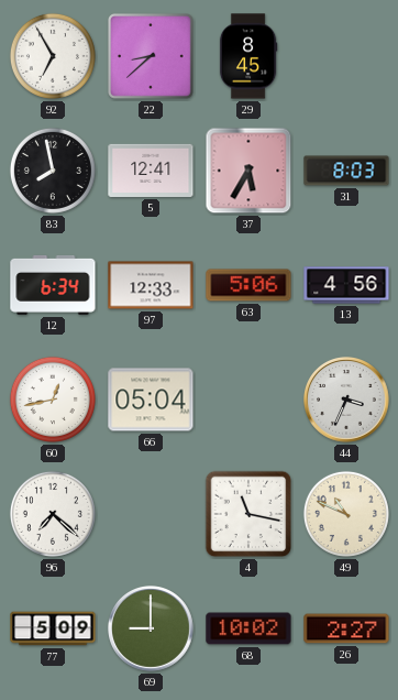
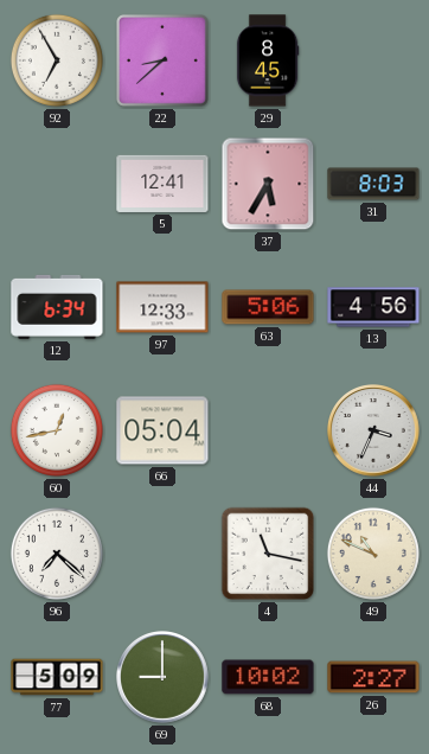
83: 7:58 -> none (53, 171)
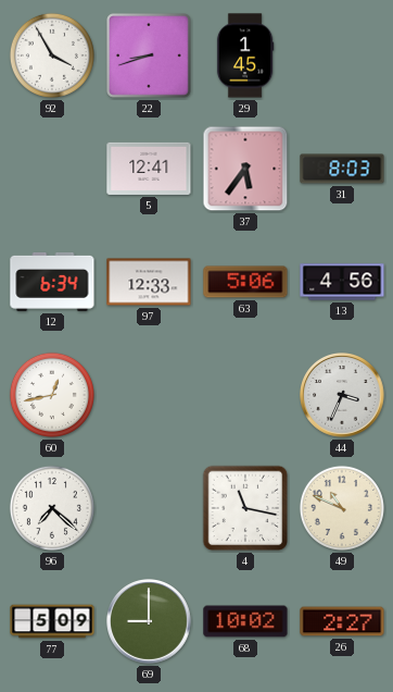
92: 6:55 -> 3:55 (52, 55)
22: 8:38 -> 8:42 (150, 57)
29: 8:45 -> 1:45 (245, 55)
37: 5:35 -> 5:36 (245, 169)
66: 05:04 -> none (162, 430)
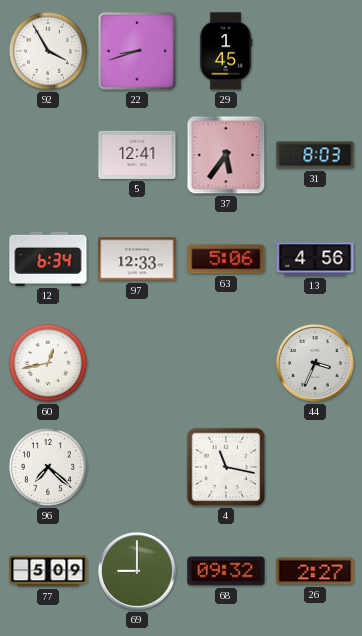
49: 10:49 -> none (342, 508)
68: 10:02 -> 09:32 (226, 571)
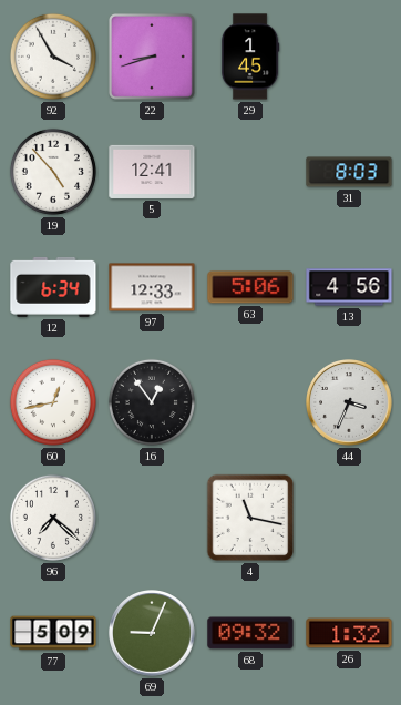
19: none -> 4:53 (53, 172)
37: 5:36 -> none (226, 155)
16: none -> 12:54 (152, 402)
69: 9:00 -> 9:04 (152, 633)
26: 2:27 -> 1:32 (349, 633)
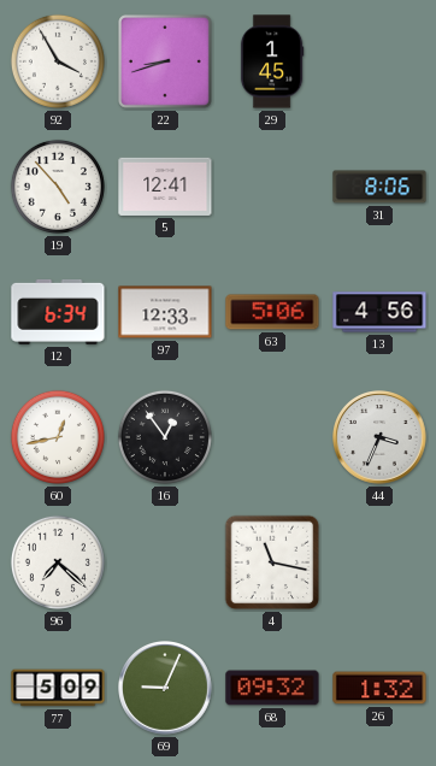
31: 8:03 -> 8:06 (379, 187)
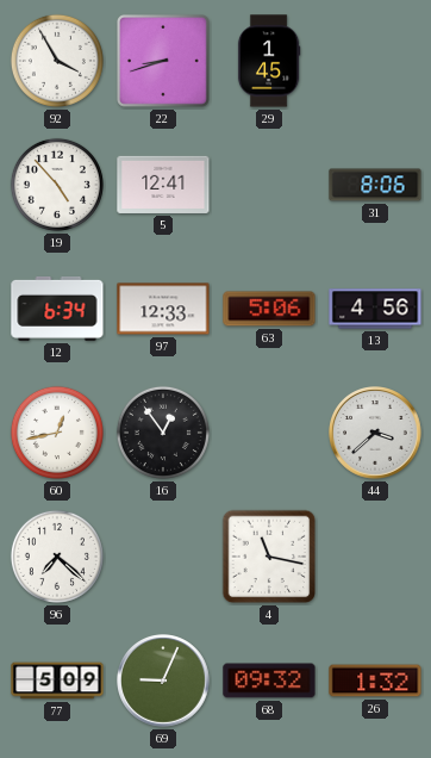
44: 3:34 -> 3:38 (375, 433)
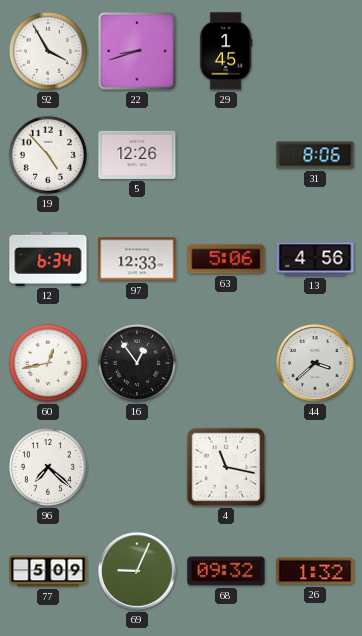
5: 12:41 -> 12:26 (137, 155)
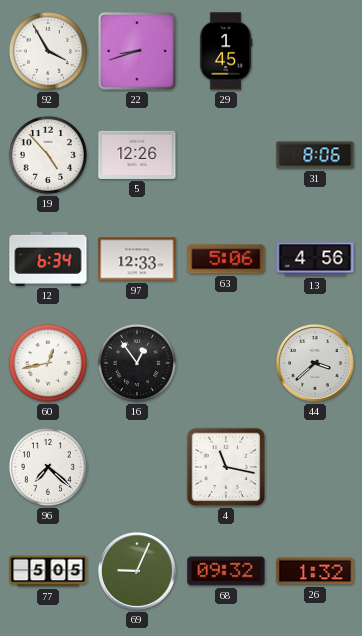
77: 5:09 -> 5:05 (48, 571)
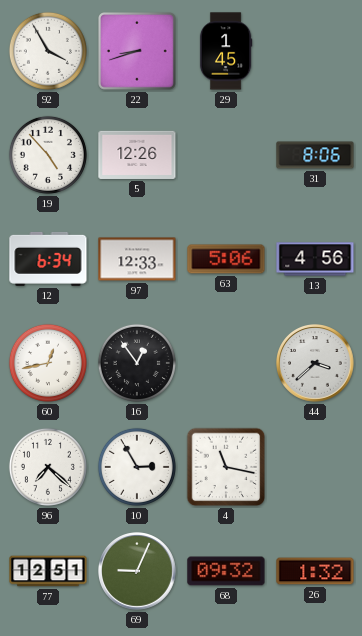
10: none -> 2:55 (137, 467)
77: 5:05 -> 12:51 (48, 571)
